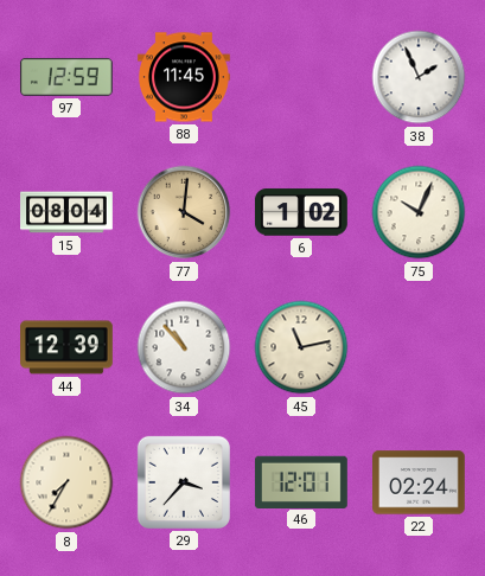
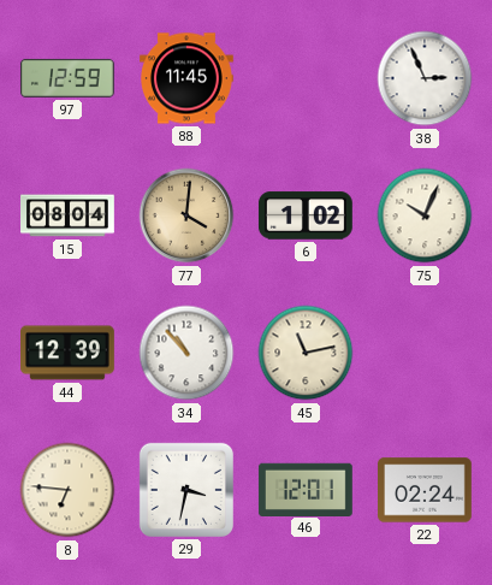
38: 1:56 -> 2:56 (425, 78)
8: 7:35 -> 6:46 (67, 490)
29: 3:37 -> 3:32 (186, 490)
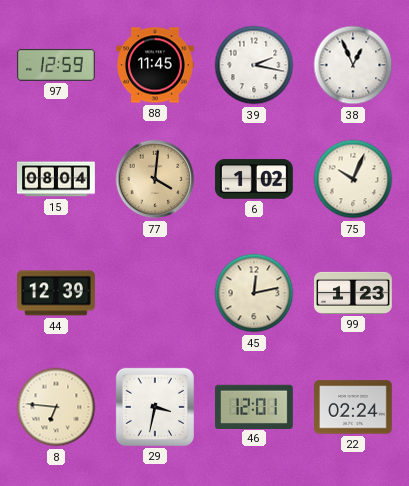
39: none -> 2:17 (254, 65)
38: 2:56 -> 12:56 (353, 65)
34: 10:53 -> none (186, 353)
45: 11:13 -> 12:13 (254, 293)
99: none -> 1:23 (354, 293)
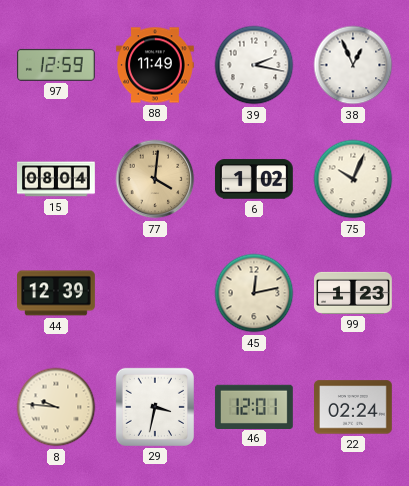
88: 11:45 -> 11:49 (156, 65)
8: 6:46 -> 9:46 (56, 407)
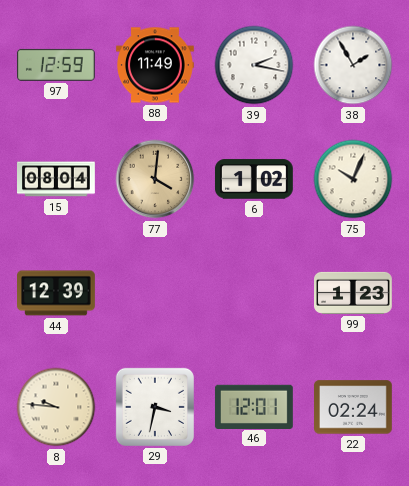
38: 12:56 -> 1:55 (353, 65)
45: 12:13 -> none (254, 293)
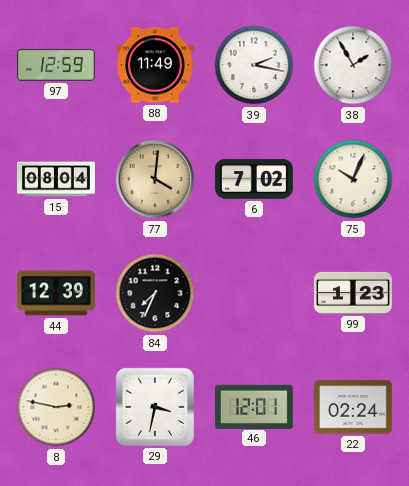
6: 1:02 -> 7:02 (254, 179)
84: none -> 7:34 (155, 293)
8: 9:46 -> 2:47 (56, 407)
